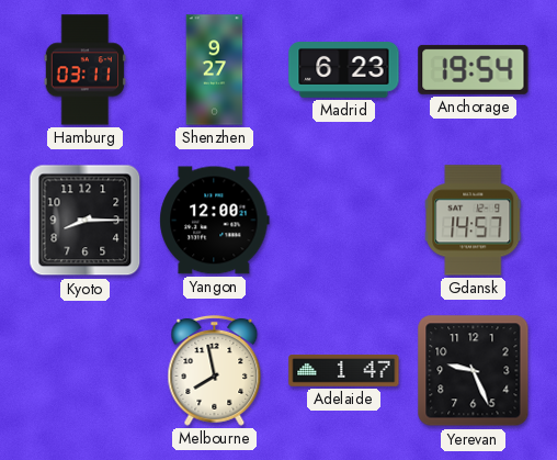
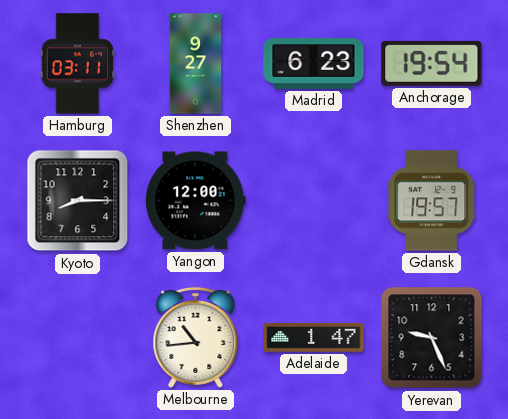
Gdansk: 14:57 -> 19:57 (432, 201)
Melbourne: 7:58 -> 10:44 (196, 337)
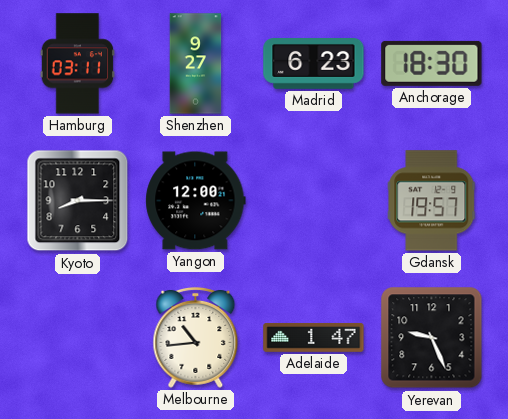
Anchorage: 19:54 -> 18:30 (432, 63)
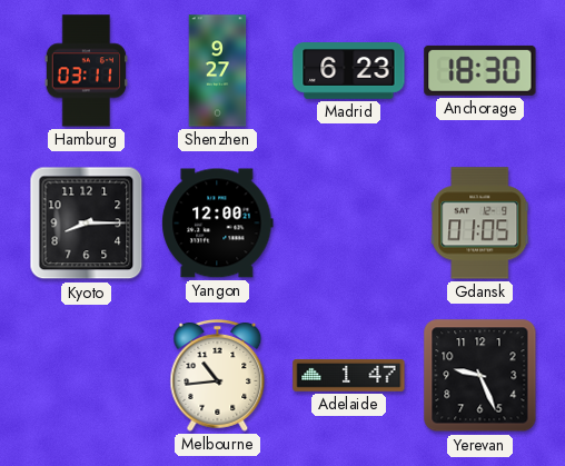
Gdansk: 19:57 -> 01:05 (480, 224)
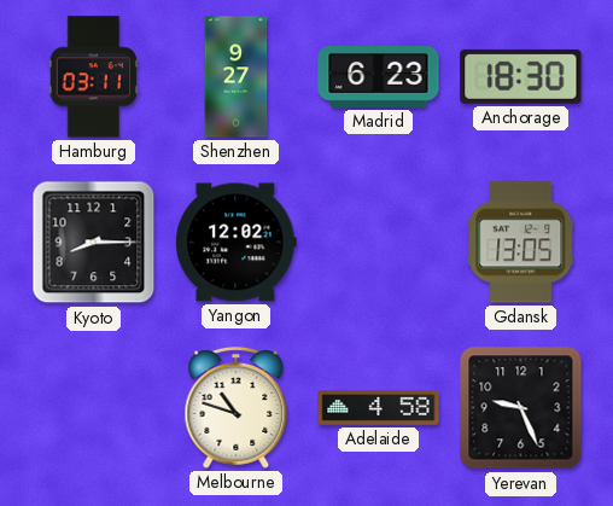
Yangon: 12:00 -> 12:02 (237, 243)
Gdansk: 01:05 -> 13:05 (521, 243)
Melbourne: 10:44 -> 10:48 (237, 407)
Adelaide: 1:47 -> 4:58 (379, 408)
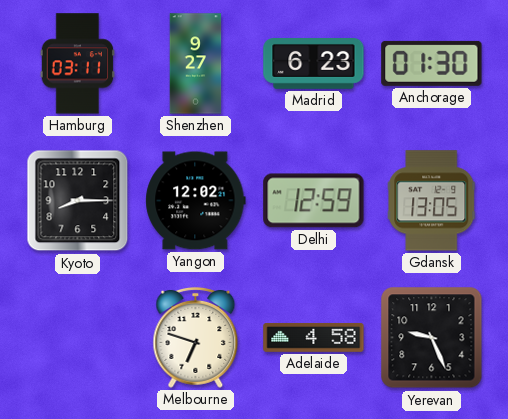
Anchorage: 18:30 -> 01:30 (432, 63)
Delhi: none -> 12:59 (314, 201)
Melbourne: 10:48 -> 6:48 (196, 337)
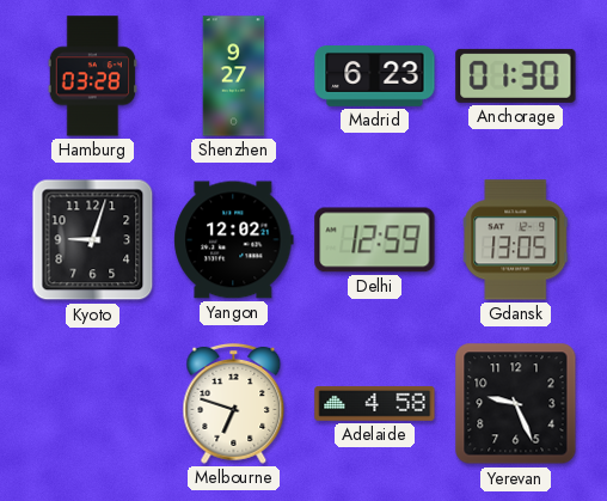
Hamburg: 03:11 -> 03:28 (92, 77)
Kyoto: 8:15 -> 9:03 (93, 240)
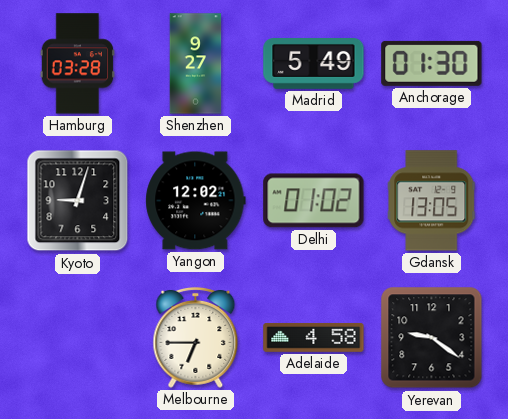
Madrid: 6:23 -> 5:49 (314, 64)
Delhi: 12:59 -> 01:02 (314, 201)
Melbourne: 6:48 -> 6:45 (196, 337)
Yerevan: 9:26 -> 9:21 (432, 338)
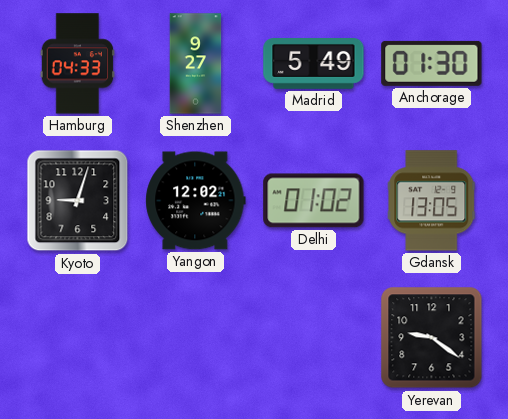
Hamburg: 03:28 -> 04:33 (77, 64)
Melbourne: 6:45 -> none (196, 337)
Adelaide: 4:58 -> none (314, 338)
